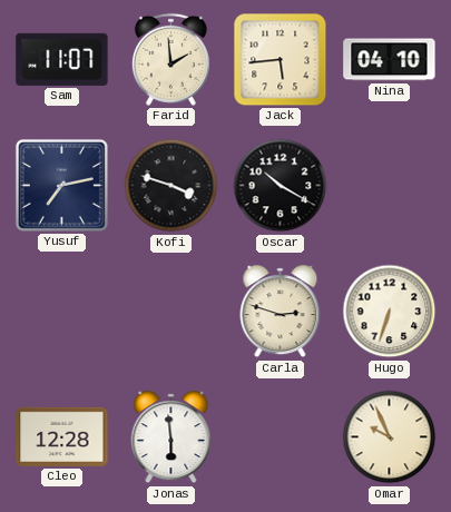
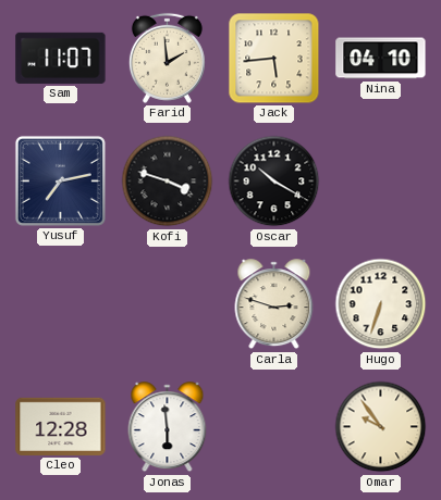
Omar: 9:56 -> 9:54 (381, 427)
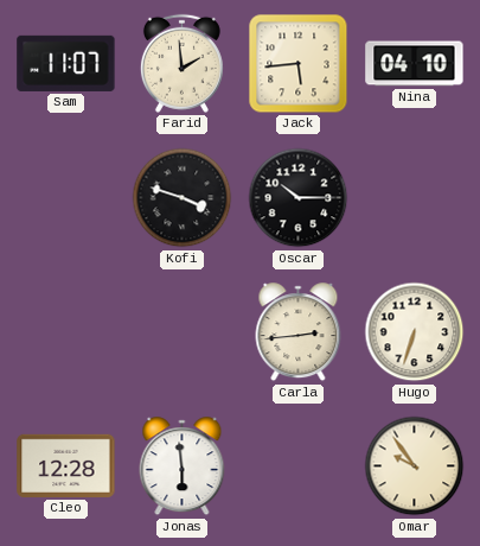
Yusuf: 7:13 -> none (60, 180)
Oscar: 10:20 -> 10:15 (299, 198)
Carla: 2:48 -> 2:44 (299, 332)
